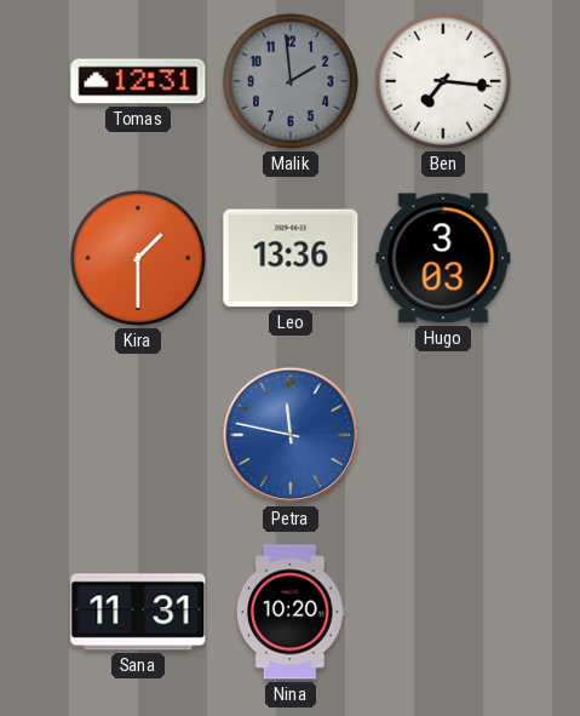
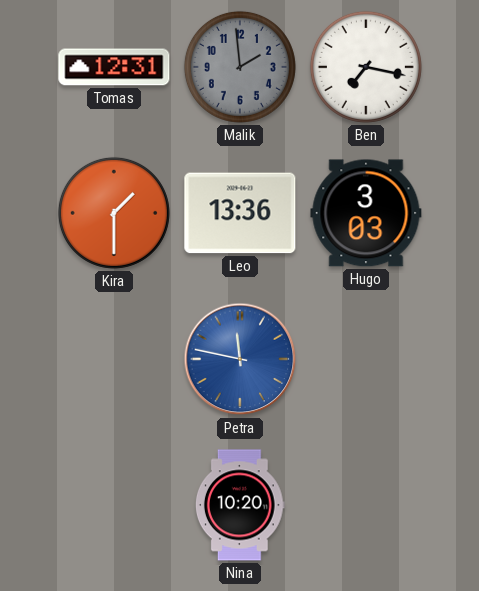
Ben: 7:16 -> 7:17 (366, 67)
Sana: 11:31 -> none (138, 612)
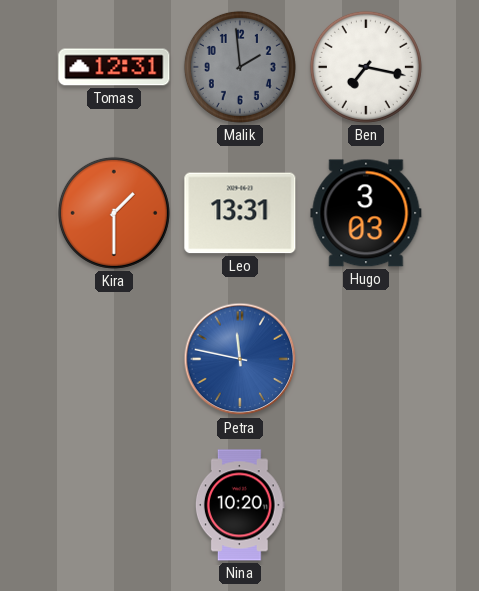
Leo: 13:36 -> 13:31 (240, 213)
